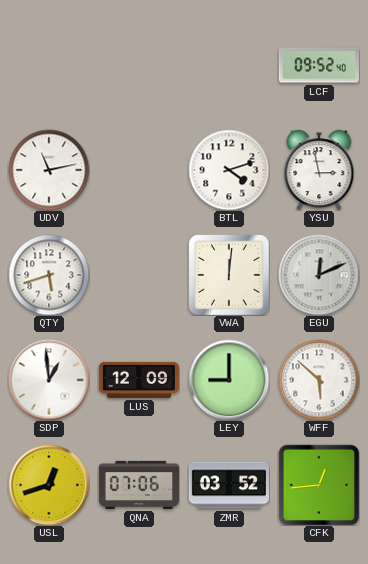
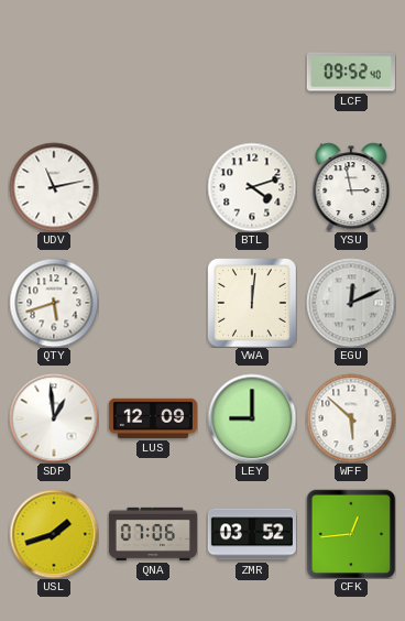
USL: 12:42 -> 1:42 (54, 534)
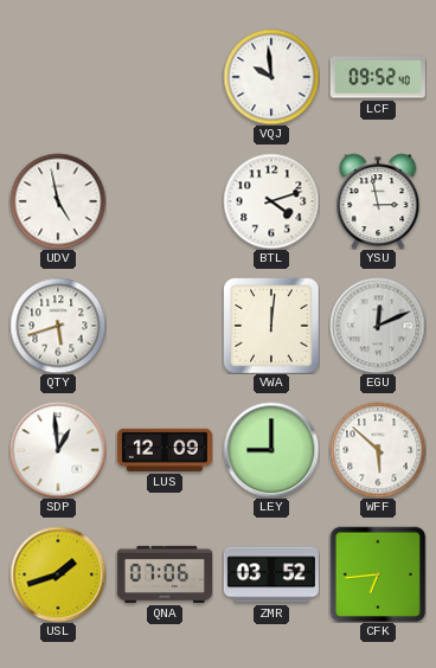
VQJ: none -> 9:59 (271, 77)
UDV: 11:13 -> 4:58 (58, 201)
CFK: 12:44 -> 6:44 (378, 574)
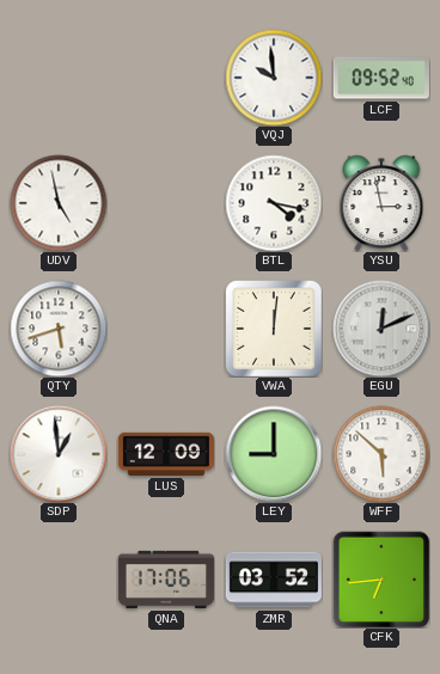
BTL: 4:12 -> 4:17 (274, 203)
USL: 1:42 -> none (58, 574)
QNA: 07:06 -> 17:06 (166, 580)
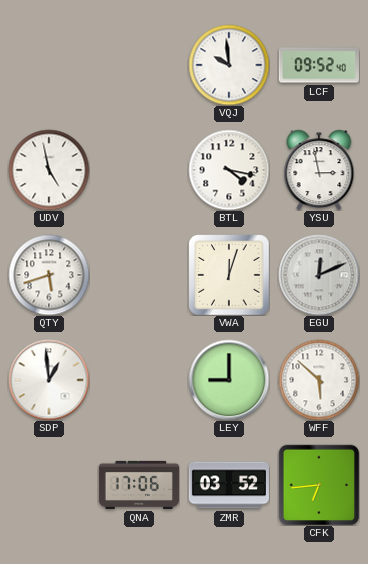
VWA: 12:01 -> 12:03 (229, 275)
LUS: 12:09 -> none (166, 454)
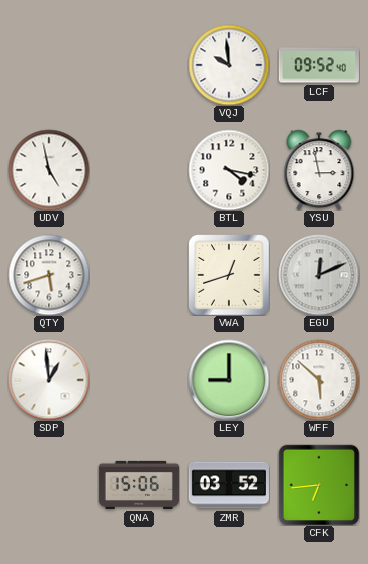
VWA: 12:03 -> 12:42 (229, 275)
QNA: 17:06 -> 15:06 (139, 485)
